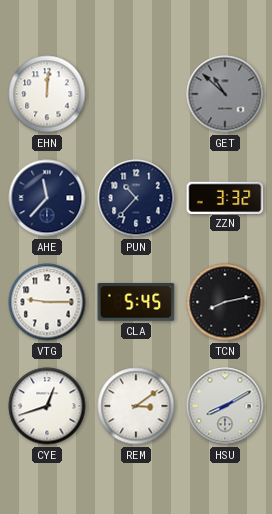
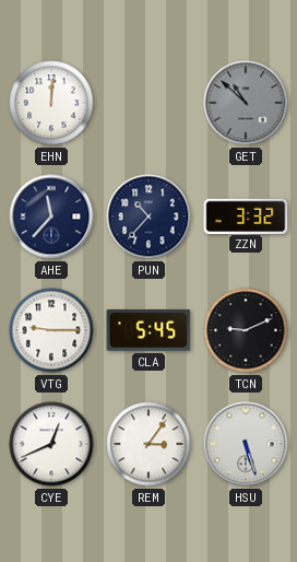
TCN: 8:13 -> 9:11 (246, 330)
CYE: 12:42 -> 12:41 (51, 444)
REM: 3:09 -> 3:06 (148, 444)
HSU: 8:10 -> 5:27 (246, 444)
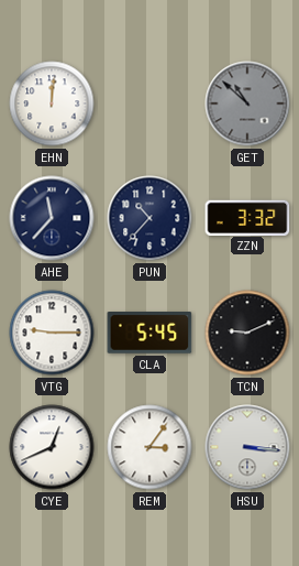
HSU: 5:27 -> 3:16 (247, 447)
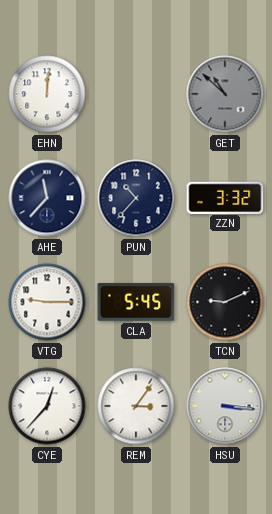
CYE: 12:41 -> 12:37 (47, 406)
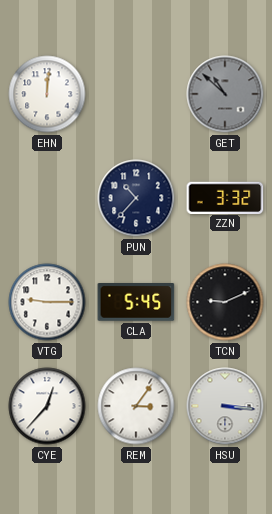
AHE: 11:37 -> none (47, 198)
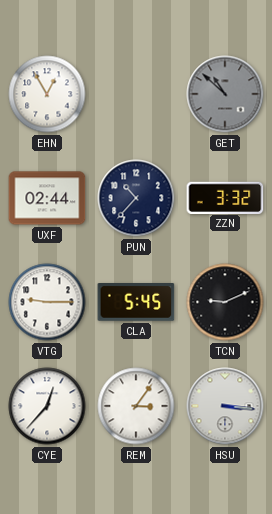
EHN: 12:01 -> 12:55 (47, 94)
UXF: none -> 02:44 (47, 198)
